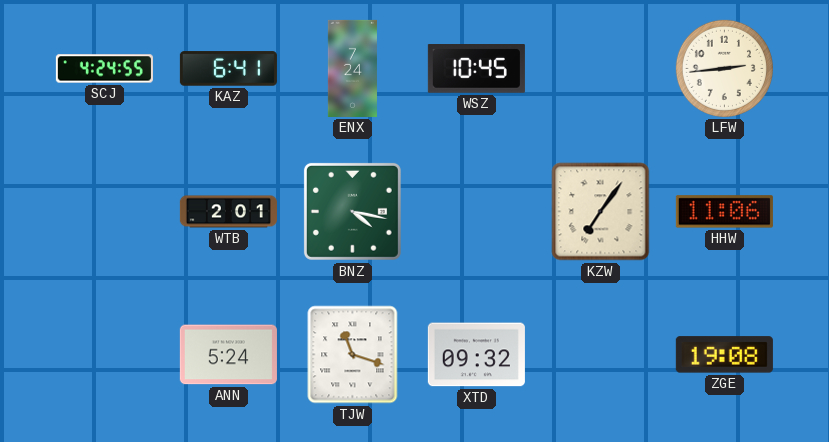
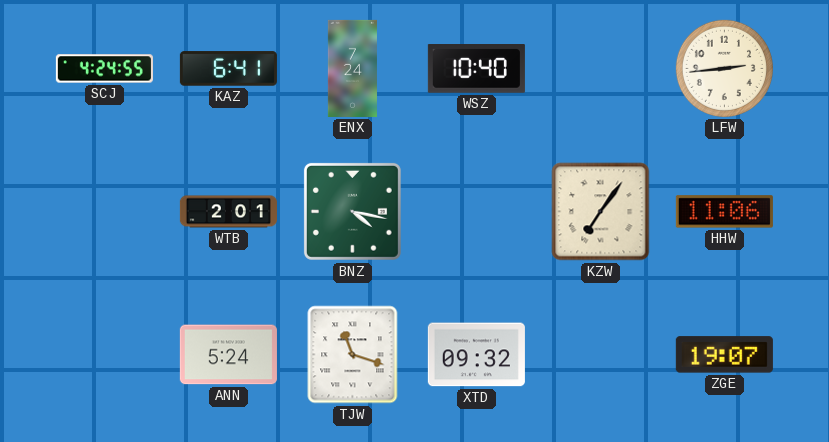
WSZ: 10:45 -> 10:40 (476, 69)
ZGE: 19:08 -> 19:07 (724, 355)
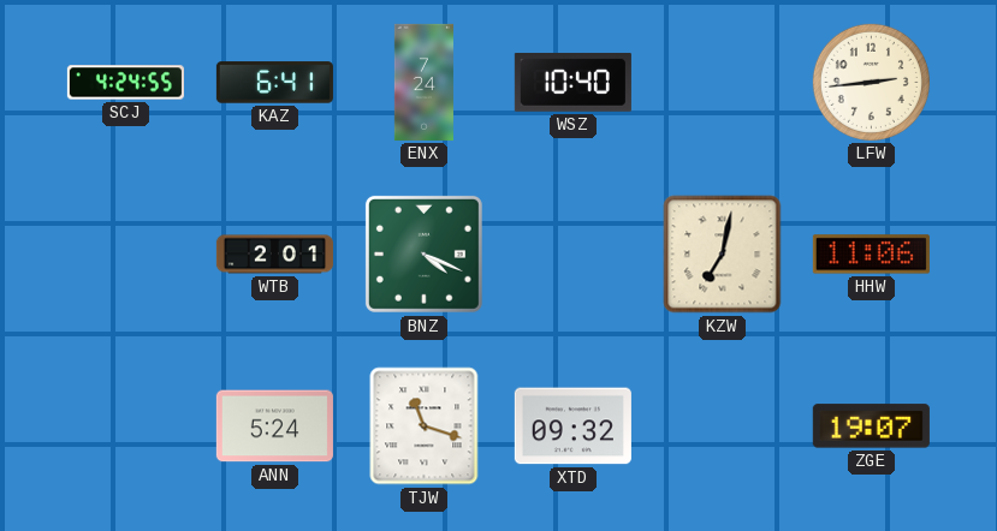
BNZ: 4:17 -> 4:19 (423, 253)
KZW: 7:06 -> 7:02 (723, 255)
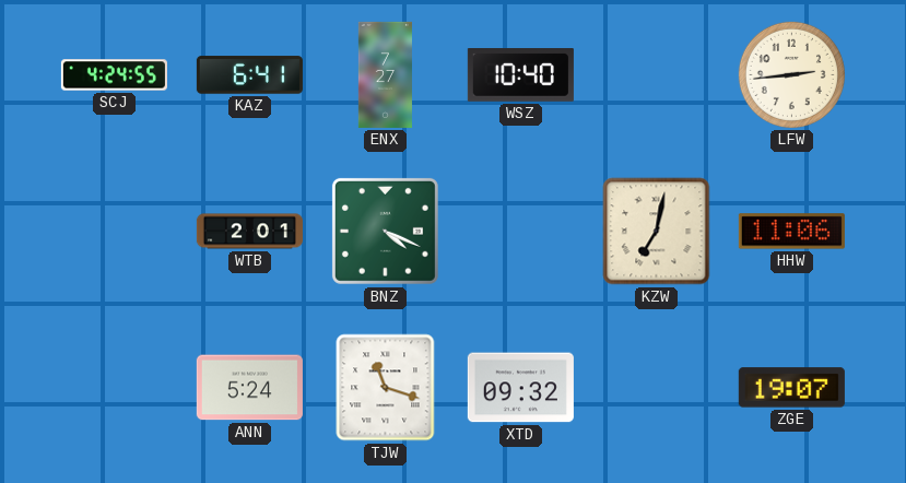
ENX: 7:24 -> 7:27 (385, 74)
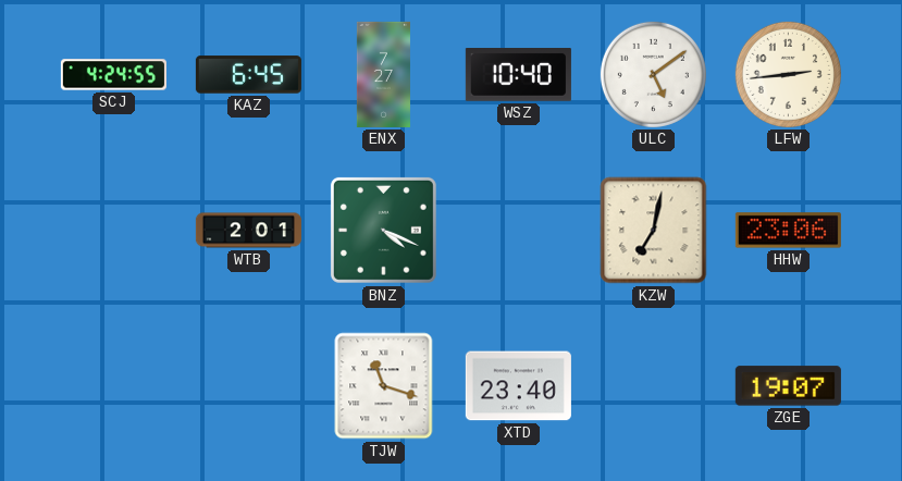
KAZ: 6:41 -> 6:45 (248, 75)
ULC: none -> 5:09 (653, 74)
HHW: 11:06 -> 23:06 (788, 231)
ANN: 5:24 -> none (249, 388)
XTD: 09:32 -> 23:40 (518, 386)
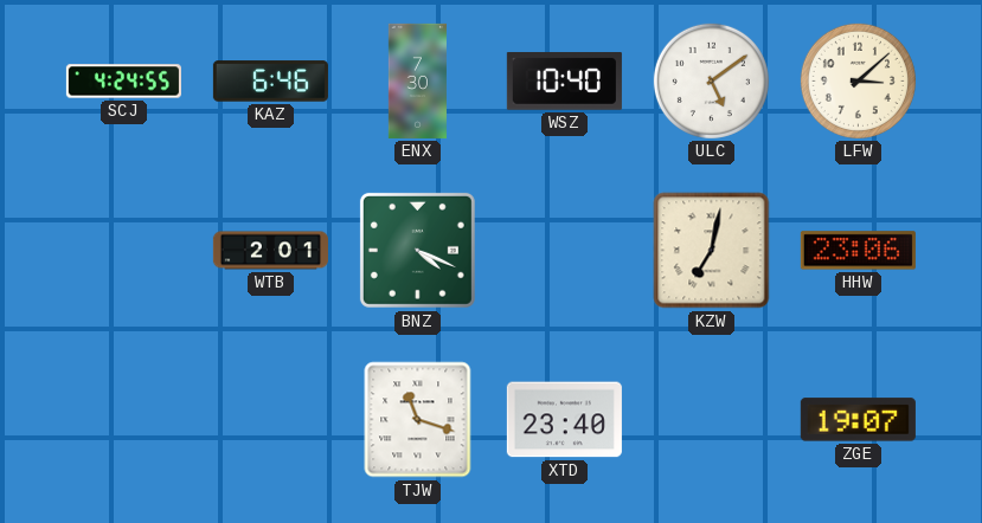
KAZ: 6:45 -> 6:46 (270, 82)
ENX: 7:27 -> 7:30 (417, 80)
LFW: 2:44 -> 3:08 (858, 80)
